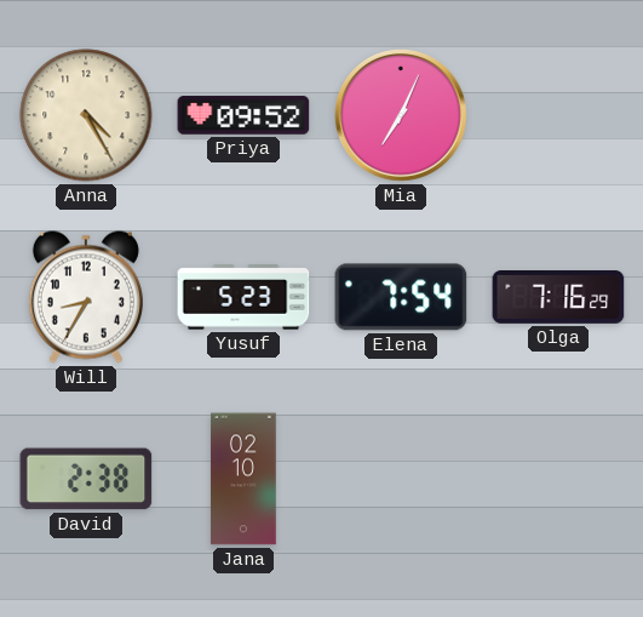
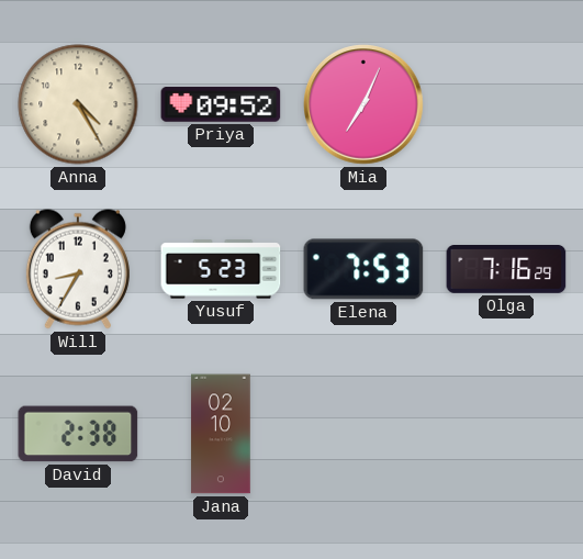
Elena: 7:54 -> 7:53 (363, 269)
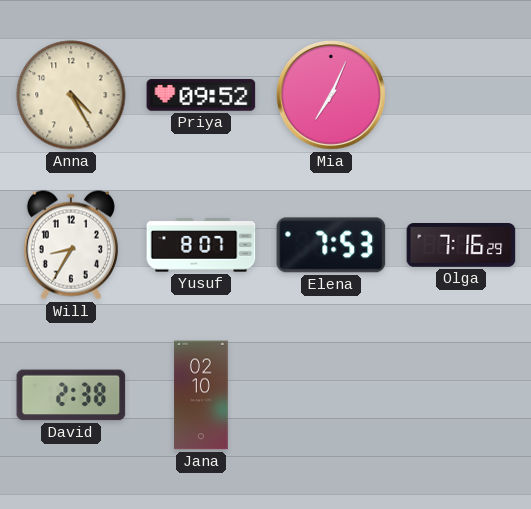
Yusuf: 5:23 -> 8:07 (201, 245)
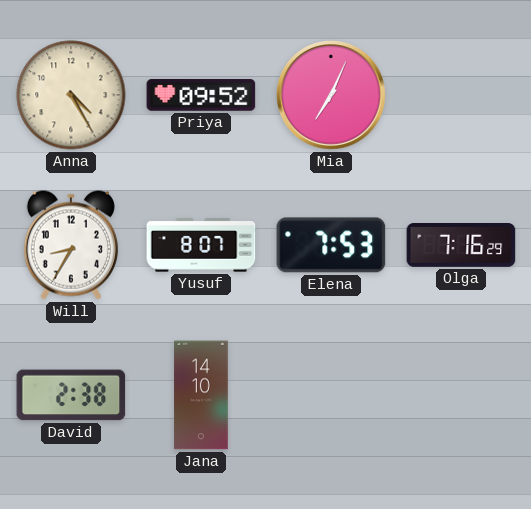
Jana: 02:10 -> 14:10 (201, 395)
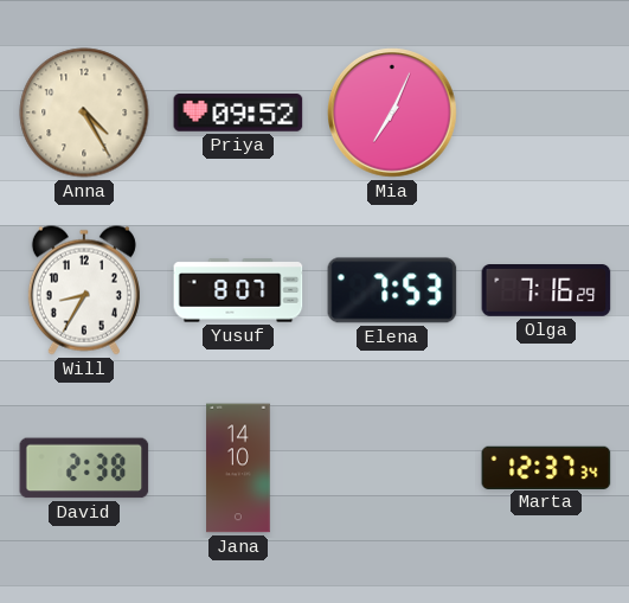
Marta: none -> 12:37 (546, 467)
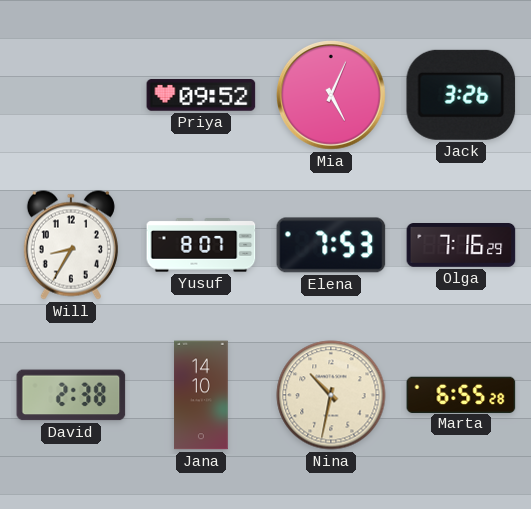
Anna: 4:25 -> none (84, 113)
Mia: 7:04 -> 5:04 (332, 96)
Jack: none -> 3:26 (461, 95)
Nina: none -> 10:32 (331, 395)
Marta: 12:37 -> 6:55 (461, 394)
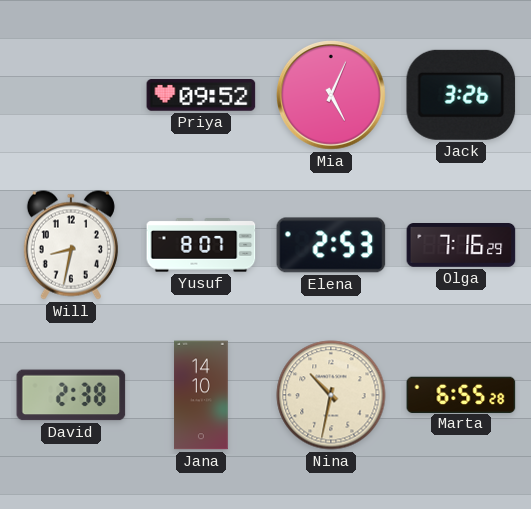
Will: 8:35 -> 8:32 (71, 245)
Elena: 7:53 -> 2:53 (331, 245)
